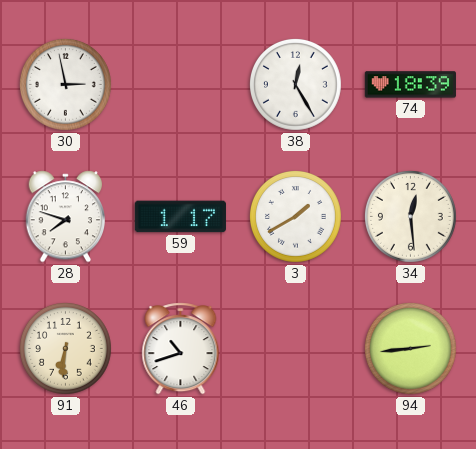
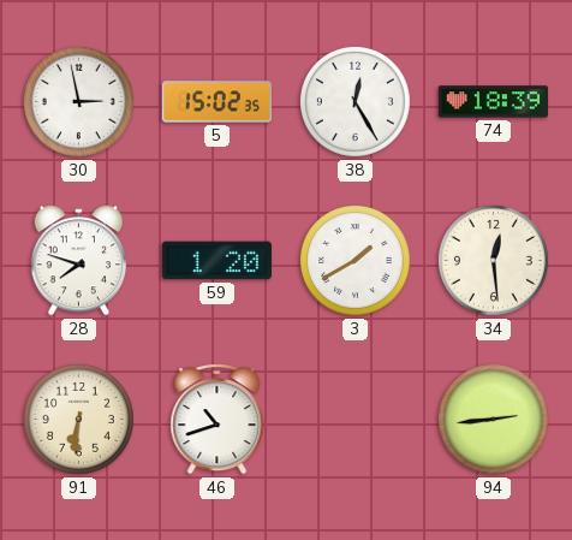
5: none -> 15:02 (216, 102)
59: 1:17 -> 1:20 (216, 261)
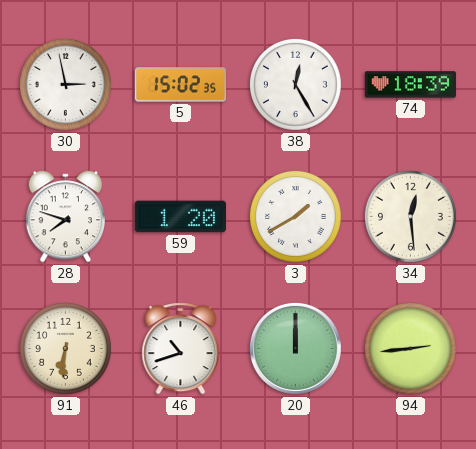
20: none -> 12:00 (295, 348)
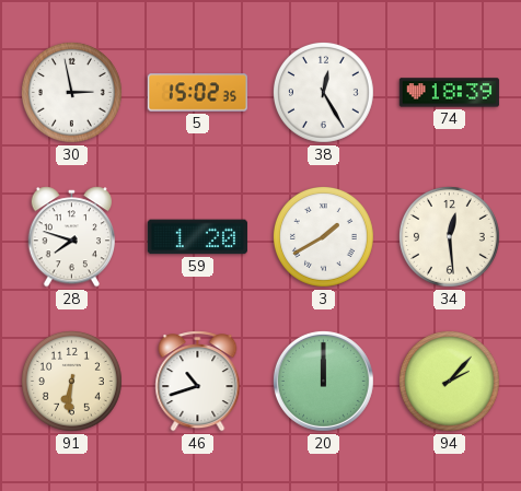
94: 2:44 -> 2:07 (449, 381)
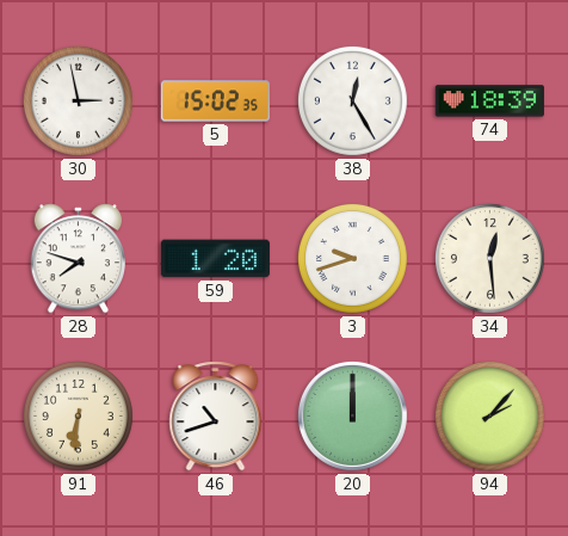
3: 1:40 -> 9:42 (352, 258)
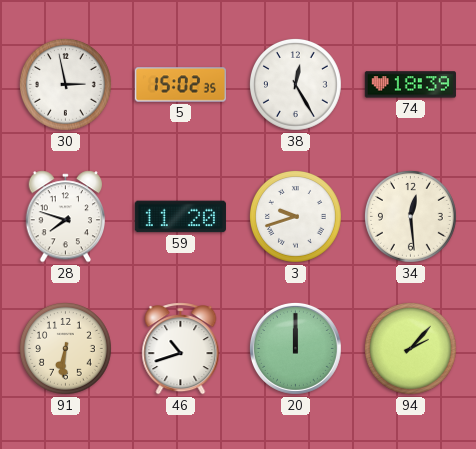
59: 1:20 -> 11:20 (180, 217)
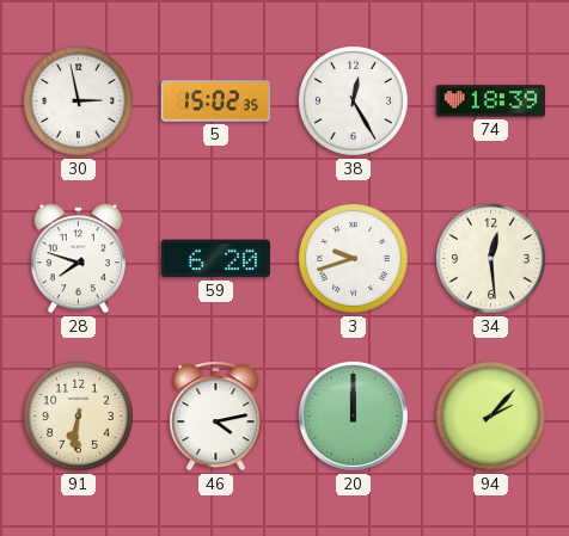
59: 11:20 -> 6:20 (215, 259)
46: 10:42 -> 4:13 (216, 417)
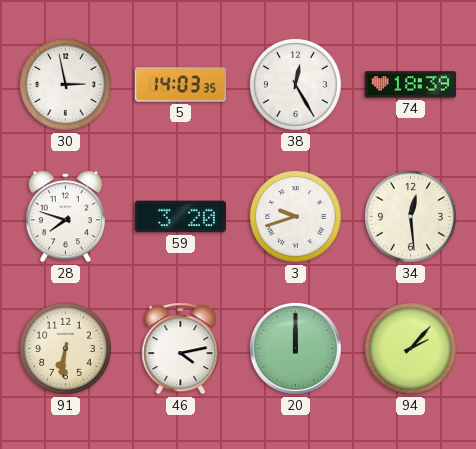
5: 15:02 -> 14:03 (180, 85)
59: 6:20 -> 3:20 (180, 217)
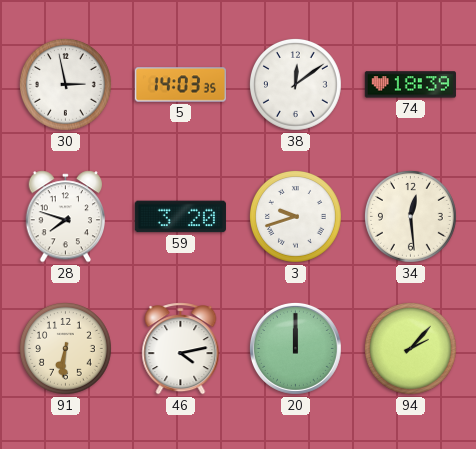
38: 12:25 -> 12:09 (295, 84)
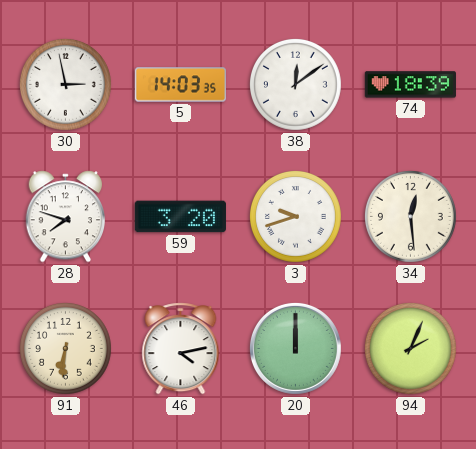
94: 2:07 -> 2:04 (410, 348)
